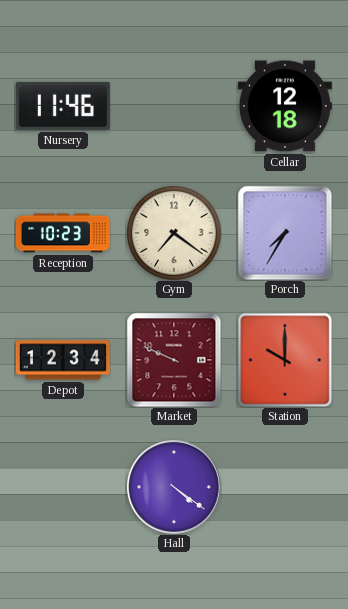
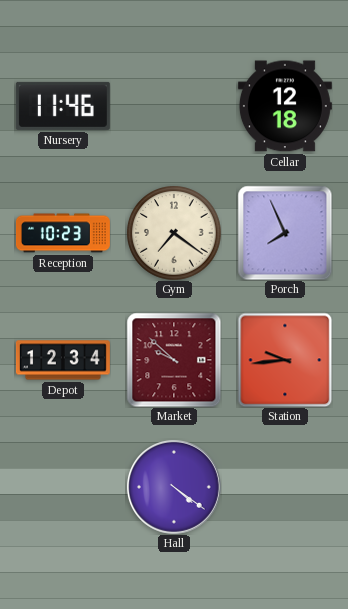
Porch: 7:35 -> 7:56 (285, 233)
Market: 9:49 -> 9:52 (174, 360)
Station: 10:00 -> 9:44 (285, 360)
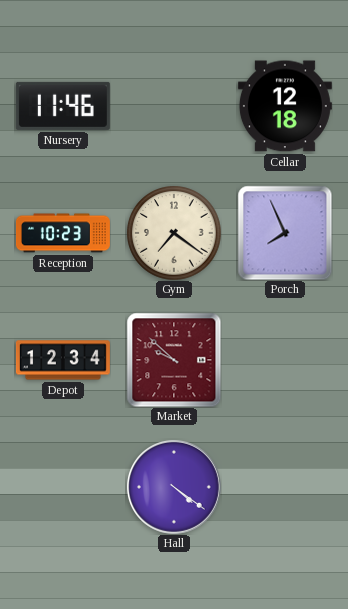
Station: 9:44 -> none (285, 360)
